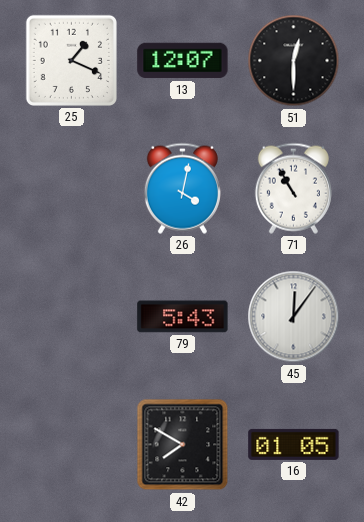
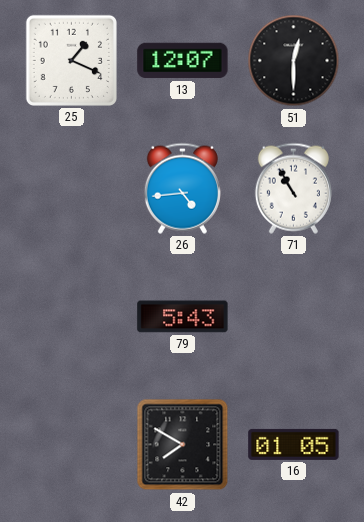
26: 4:02 -> 4:44 (182, 188)
45: 12:06 -> none (294, 317)
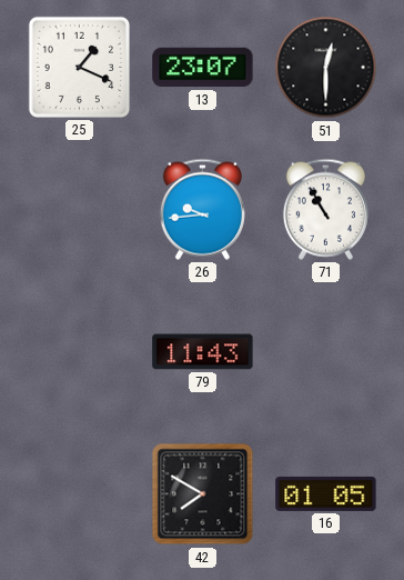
13: 12:07 -> 23:07 (203, 68)
26: 4:44 -> 9:44 (202, 209)
79: 5:43 -> 11:43 (203, 352)
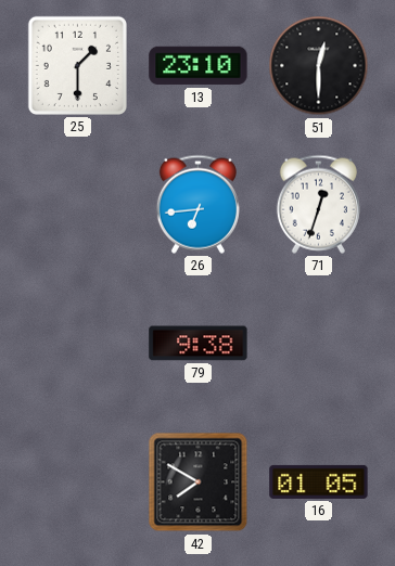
25: 1:19 -> 1:30 (77, 65)
13: 23:07 -> 23:10 (199, 66)
26: 9:44 -> 6:44 (197, 204)
71: 10:55 -> 12:33 (318, 204)
79: 11:43 -> 9:38 (199, 344)
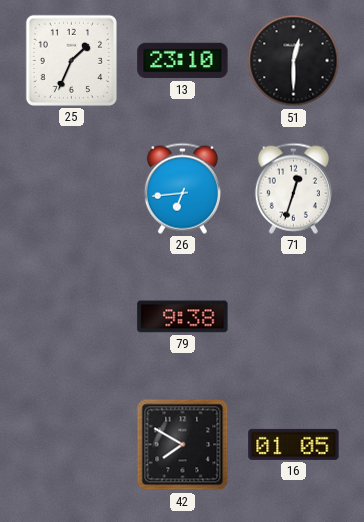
25: 1:30 -> 1:34 (71, 60)
